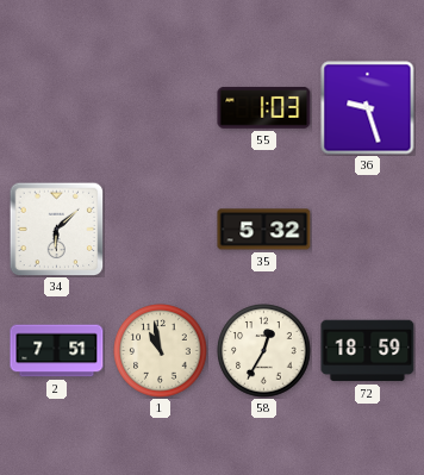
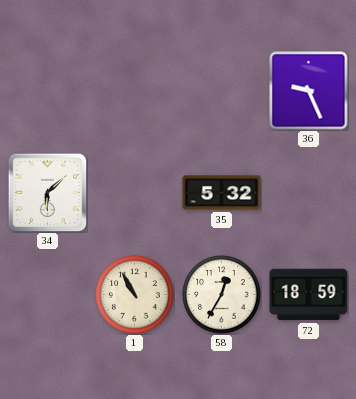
55: 1:03 -> none (264, 107)
36: 9:27 -> 9:26 (309, 91)
2: 7:51 -> none (57, 351)
1: 10:58 -> 10:55 (135, 295)
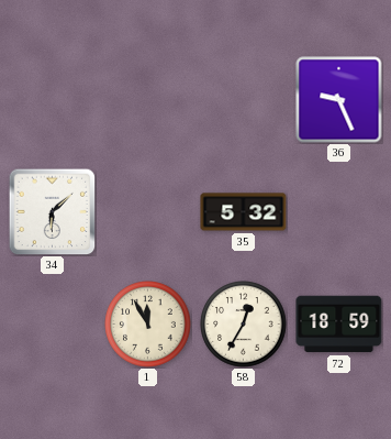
1: 10:55 -> 11:55 (148, 325)
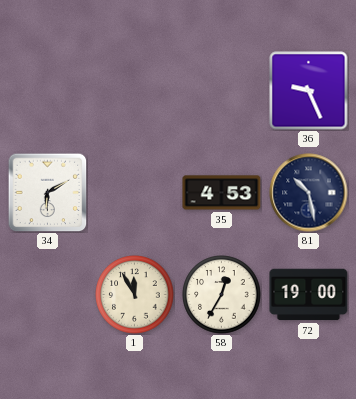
34: 6:08 -> 6:10 (47, 192)
35: 5:32 -> 4:53 (222, 193)
81: none -> 10:28 (309, 193)
72: 18:59 -> 19:00 (309, 295)
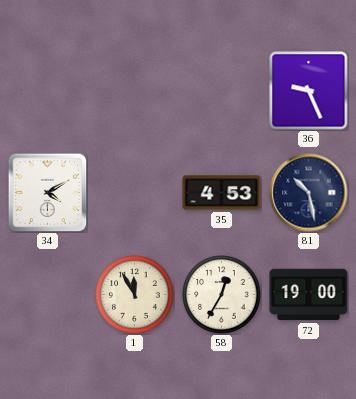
34: 6:10 -> 4:10 (47, 192)
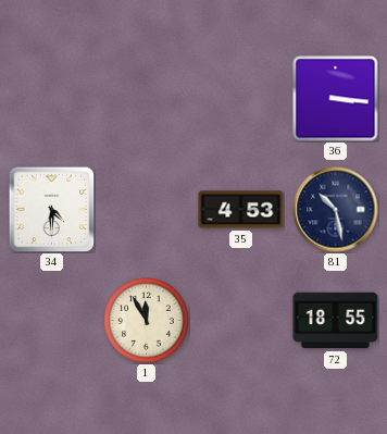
36: 9:26 -> 3:16 (336, 99)
34: 4:10 -> 4:30 (51, 209)
58: 12:35 -> none (222, 295)
72: 19:00 -> 18:55 (336, 321)
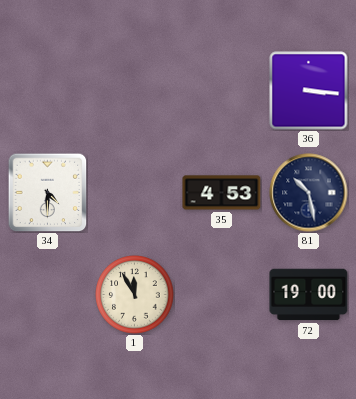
72: 18:55 -> 19:00 (309, 295)
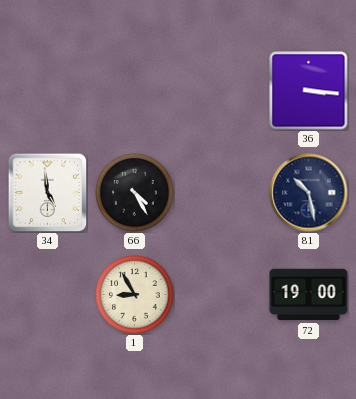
34: 4:30 -> 4:59 (47, 192)
66: none -> 4:25 (135, 193)
35: 4:53 -> none (222, 193)
1: 11:55 -> 8:55 (135, 295)
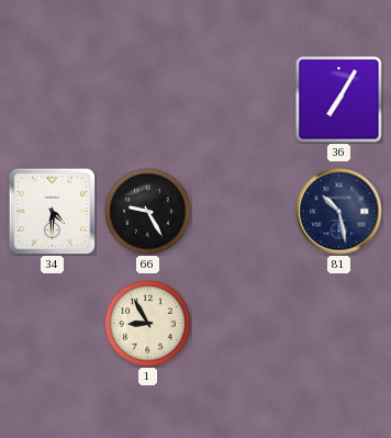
36: 3:16 -> 7:05 (339, 100)
34: 4:59 -> 4:30 (52, 211)
66: 4:25 -> 9:25 (148, 212)
72: 19:00 -> none (309, 295)
